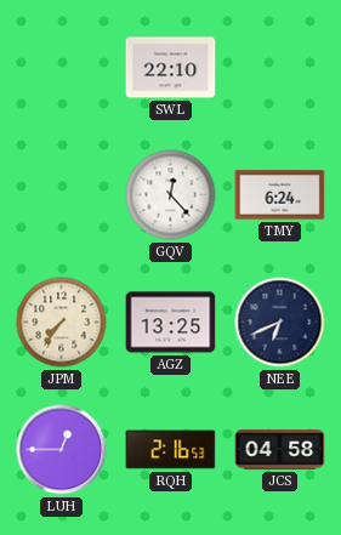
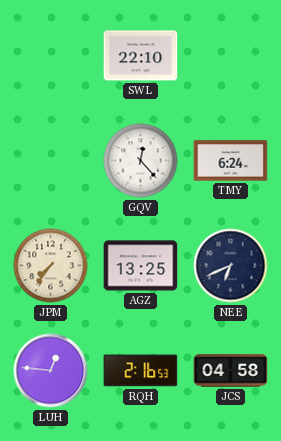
LUH: 12:45 -> 12:46 (51, 371)
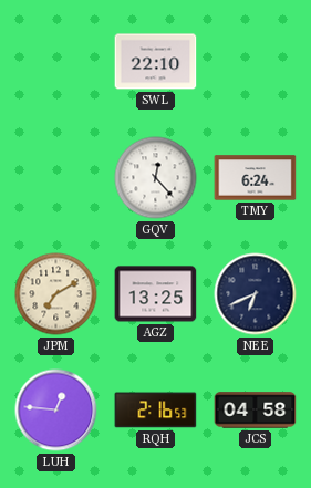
JPM: 7:36 -> 7:10 (56, 294)
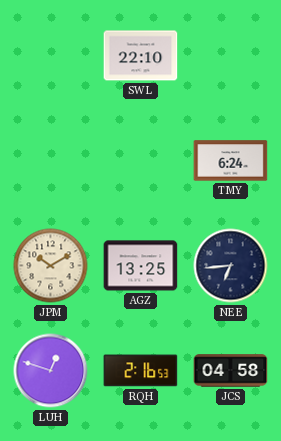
GQV: 12:23 -> none (156, 178)
JPM: 7:10 -> 10:10 (51, 266)
NEE: 6:41 -> 6:44 (231, 266)
LUH: 12:46 -> 12:48 (51, 371)
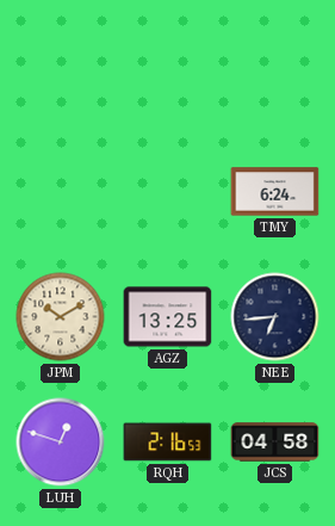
SWL: 22:10 -> none (141, 56)
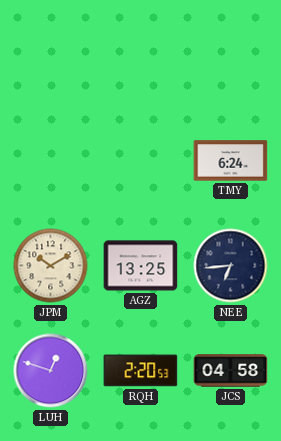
RQH: 2:16 -> 2:20 (141, 371)
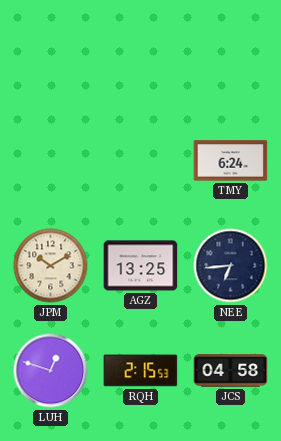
RQH: 2:20 -> 2:15 (141, 371)
